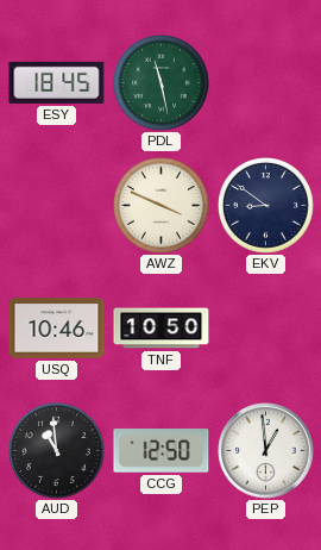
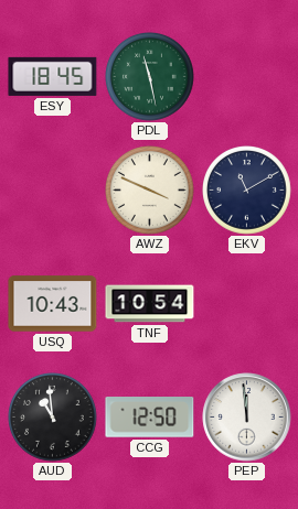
EKV: 8:51 -> 11:10 (247, 191)
USQ: 10:46 -> 10:43 (53, 304)
TNF: 10:50 -> 10:54 (150, 304)
PEP: 12:59 -> 11:59 (247, 418)
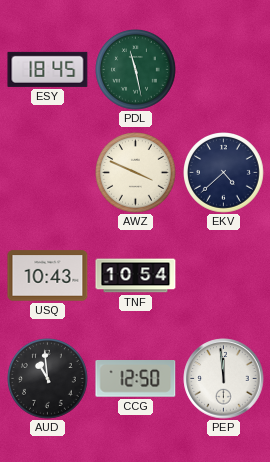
EKV: 11:10 -> 4:38 (224, 173)
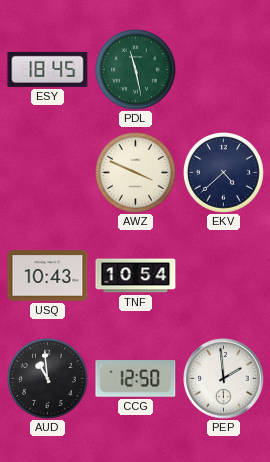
PEP: 11:59 -> 1:59 (224, 379)
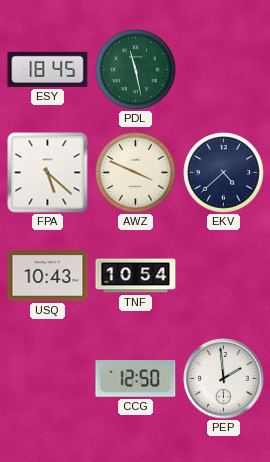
FPA: none -> 5:22 (48, 173)
AUD: 10:59 -> none (48, 379)
